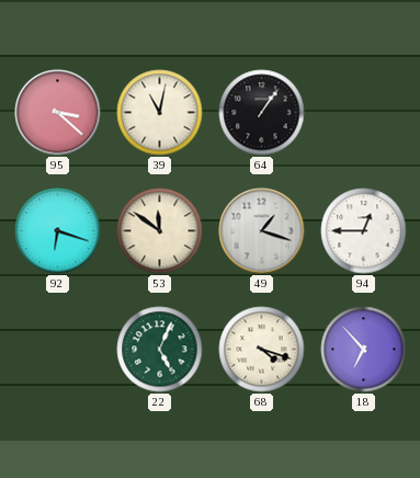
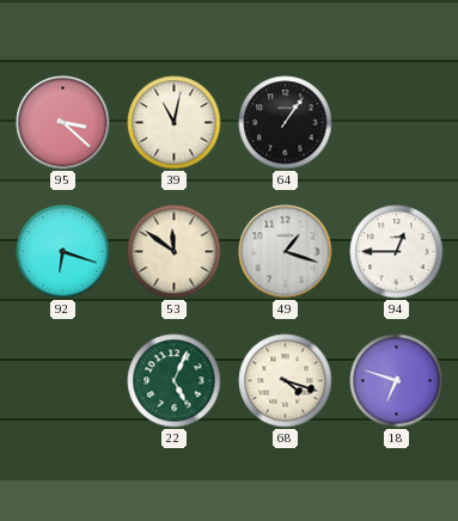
18: 6:53 -> 6:48 (397, 381)
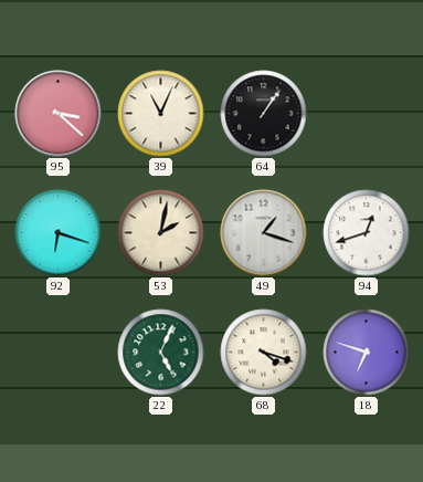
39: 11:02 -> 11:04 (161, 114)
53: 11:51 -> 2:02 (161, 233)
94: 12:45 -> 12:42 (367, 233)
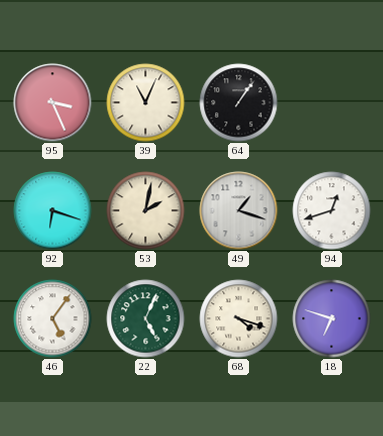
95: 3:22 -> 3:26 (53, 103)
46: none -> 5:06 (53, 319)
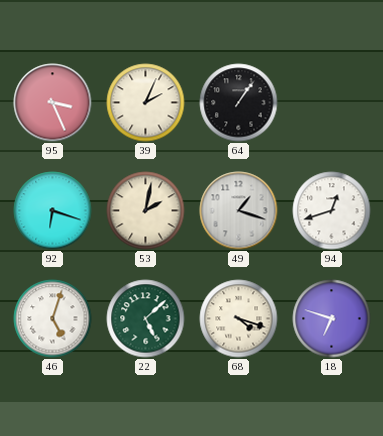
39: 11:04 -> 2:04 (146, 103)
46: 5:06 -> 5:03 (53, 319)
22: 5:04 -> 5:08 (146, 319)
